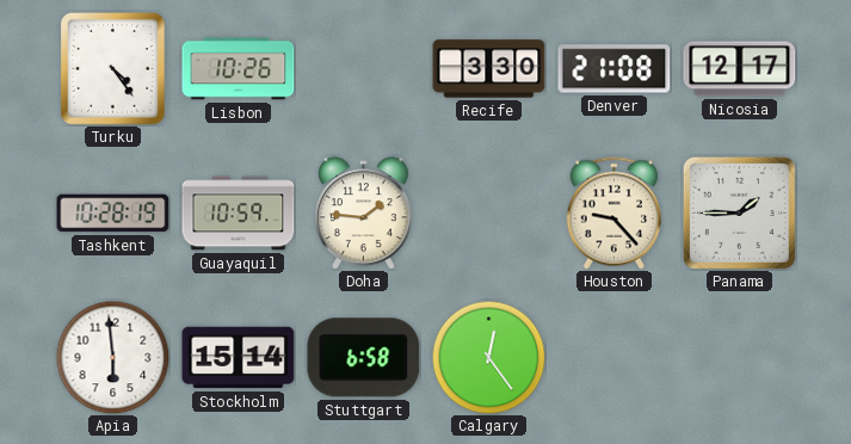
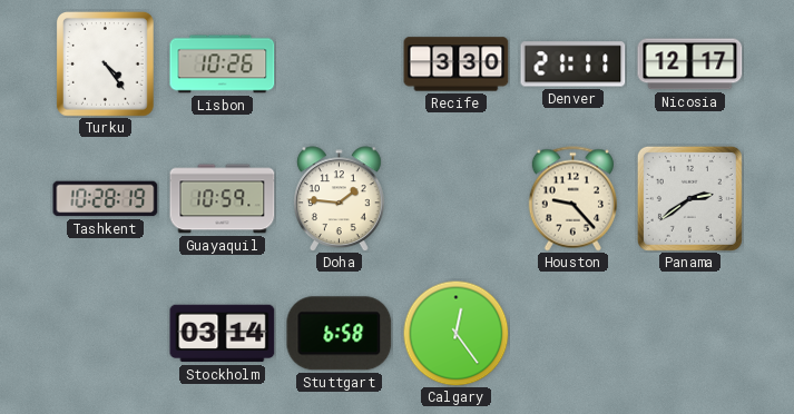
Denver: 21:08 -> 21:11 (574, 65)
Panama: 1:45 -> 2:39 (689, 198)
Apia: 5:59 -> none (112, 357)
Stockholm: 15:14 -> 03:14 (223, 334)
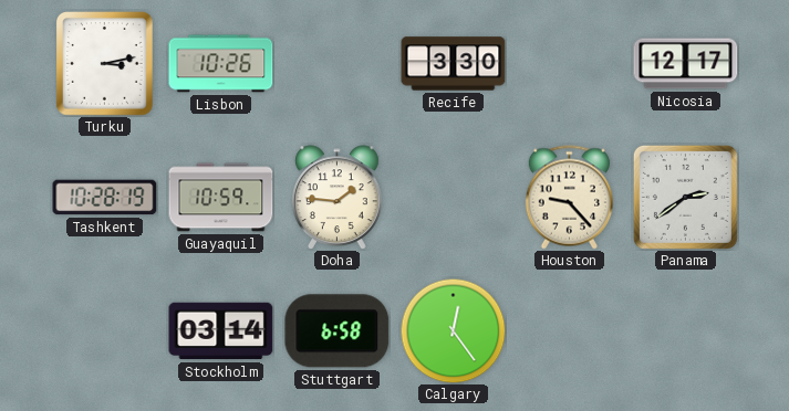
Turku: 4:24 -> 3:13 (105, 64)
Denver: 21:11 -> none (574, 65)
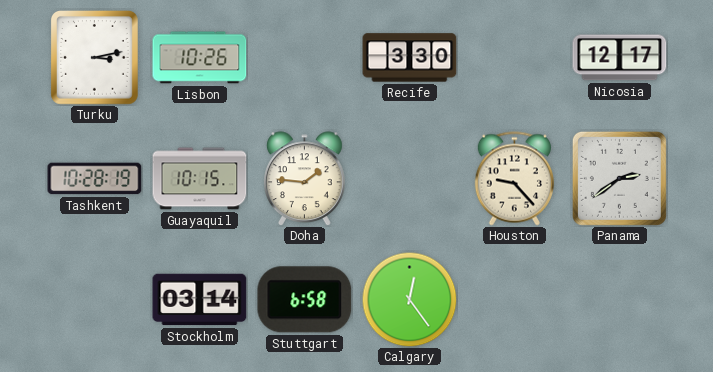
Guayaquil: 10:59 -> 10:15 (200, 179)
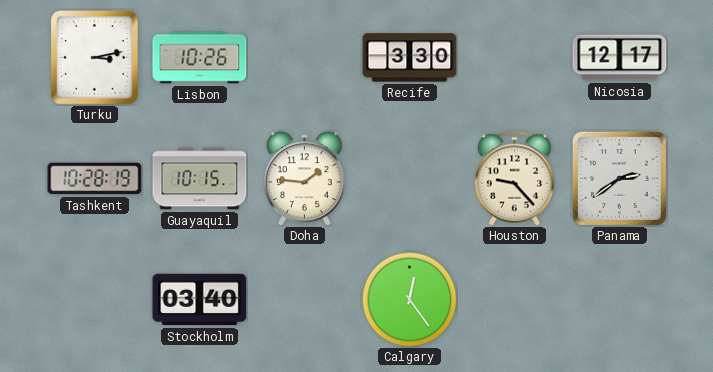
Stockholm: 03:14 -> 03:40 (200, 300)
Stuttgart: 6:58 -> none (305, 300)
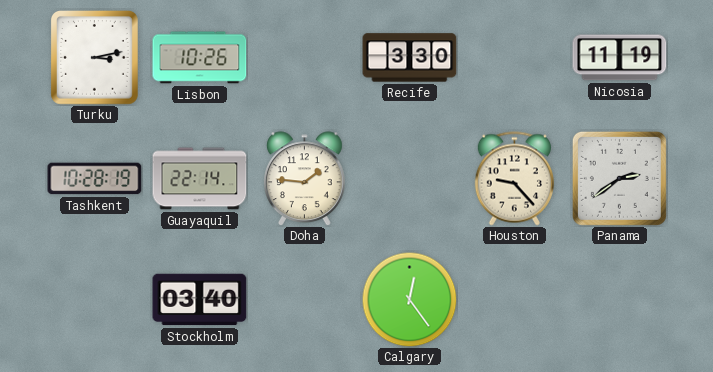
Nicosia: 12:17 -> 11:19 (620, 58)
Guayaquil: 10:15 -> 22:14 (200, 179)
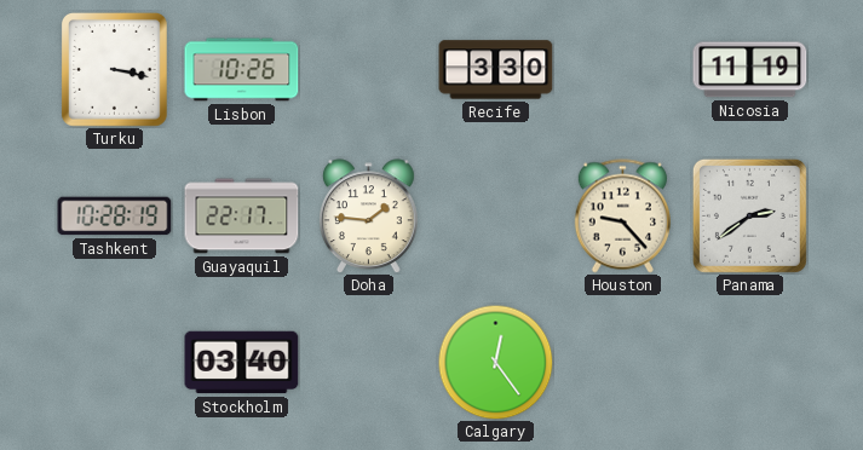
Turku: 3:13 -> 3:17 (115, 70)
Guayaquil: 22:14 -> 22:17 (242, 217)
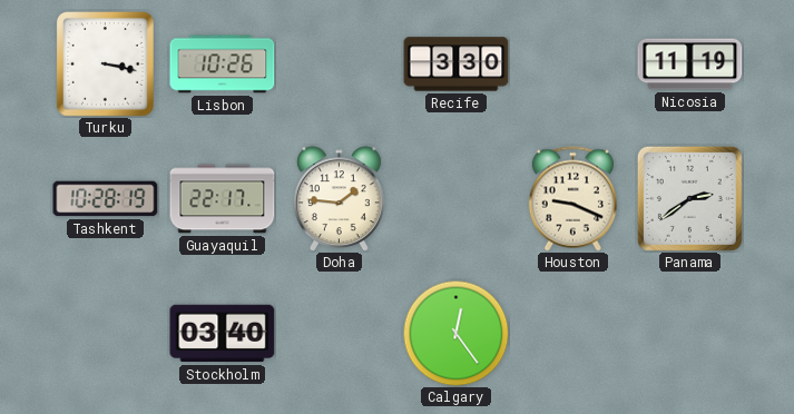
Houston: 9:23 -> 9:19 (572, 199)
